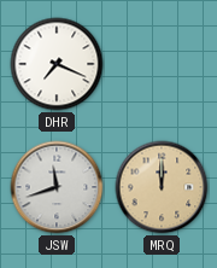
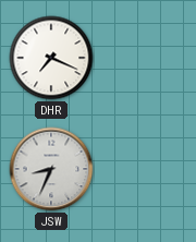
JSW: 11:42 -> 8:34 (51, 169)
MRQ: 12:00 -> none (162, 187)
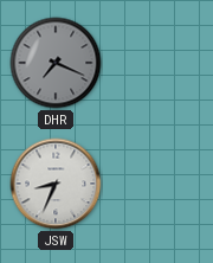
DHR dial: white -> grey (56, 63)
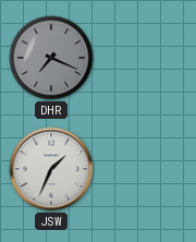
JSW: 8:34 -> 1:34 (51, 169)
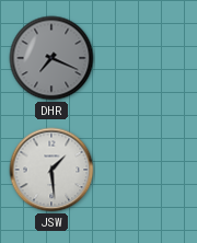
JSW: 1:34 -> 1:29 (51, 170)
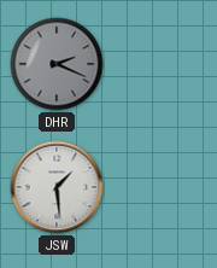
DHR: 7:19 -> 2:19 (57, 64)
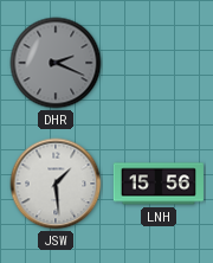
LNH: none -> 15:56 (157, 184)
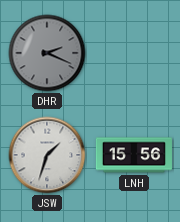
JSW: 1:29 -> 1:33 (47, 155)
